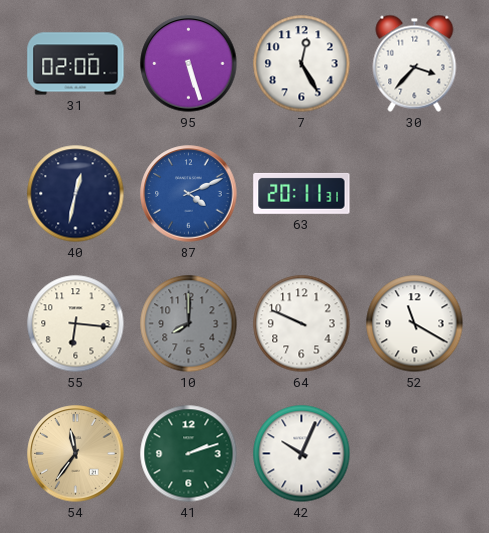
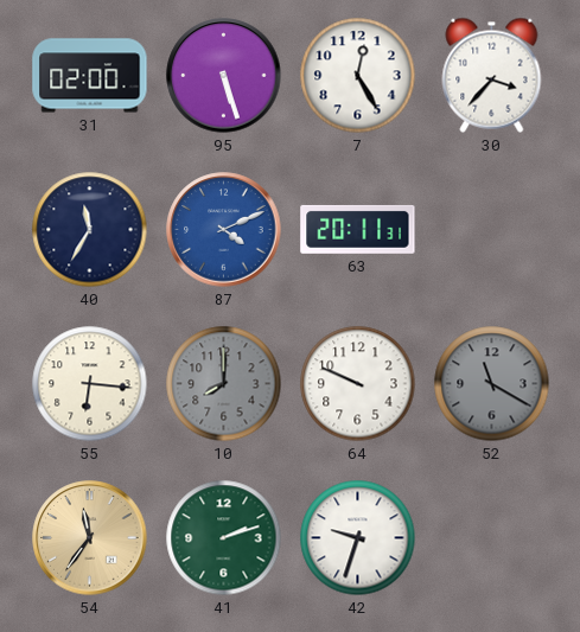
40: 12:32 -> 11:35 (90, 230)
52 dial: white -> grey (492, 384)
42: 10:04 -> 9:33 (358, 538)
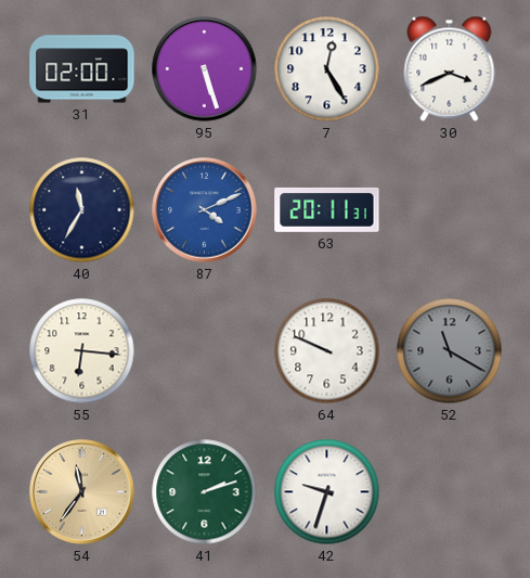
30: 3:37 -> 3:41 (450, 68)
10: 8:00 -> none (224, 384)
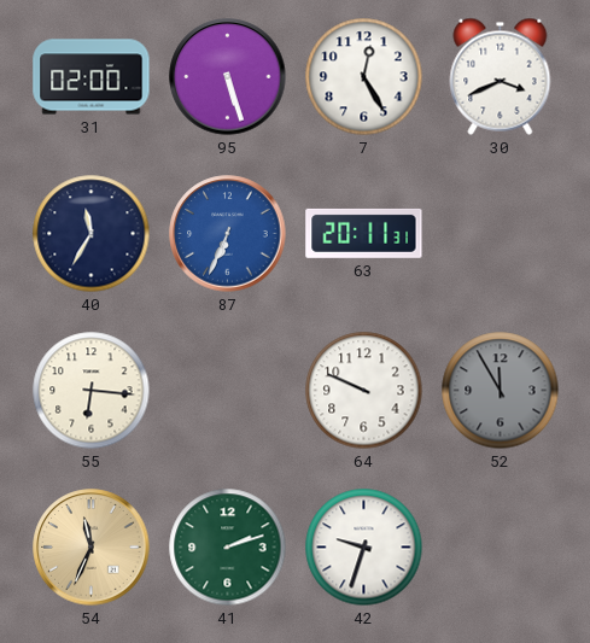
87: 4:11 -> 6:34 (228, 234)
52: 11:20 -> 11:55 (501, 391)
54: 11:36 -> 11:34 (92, 548)
